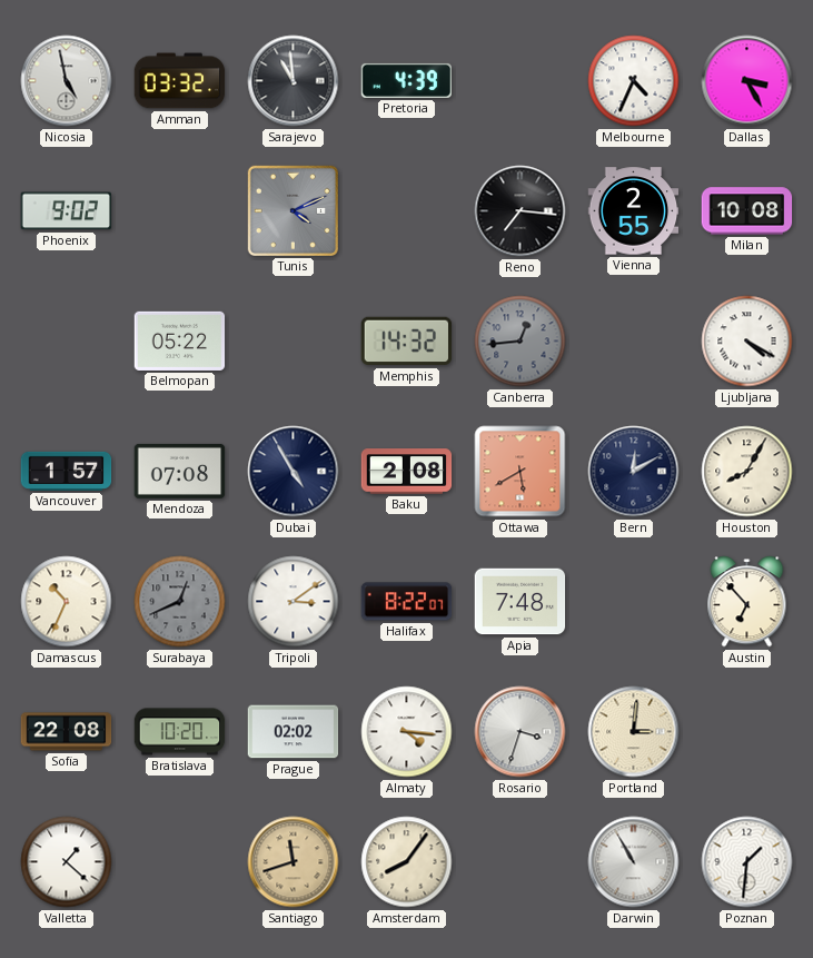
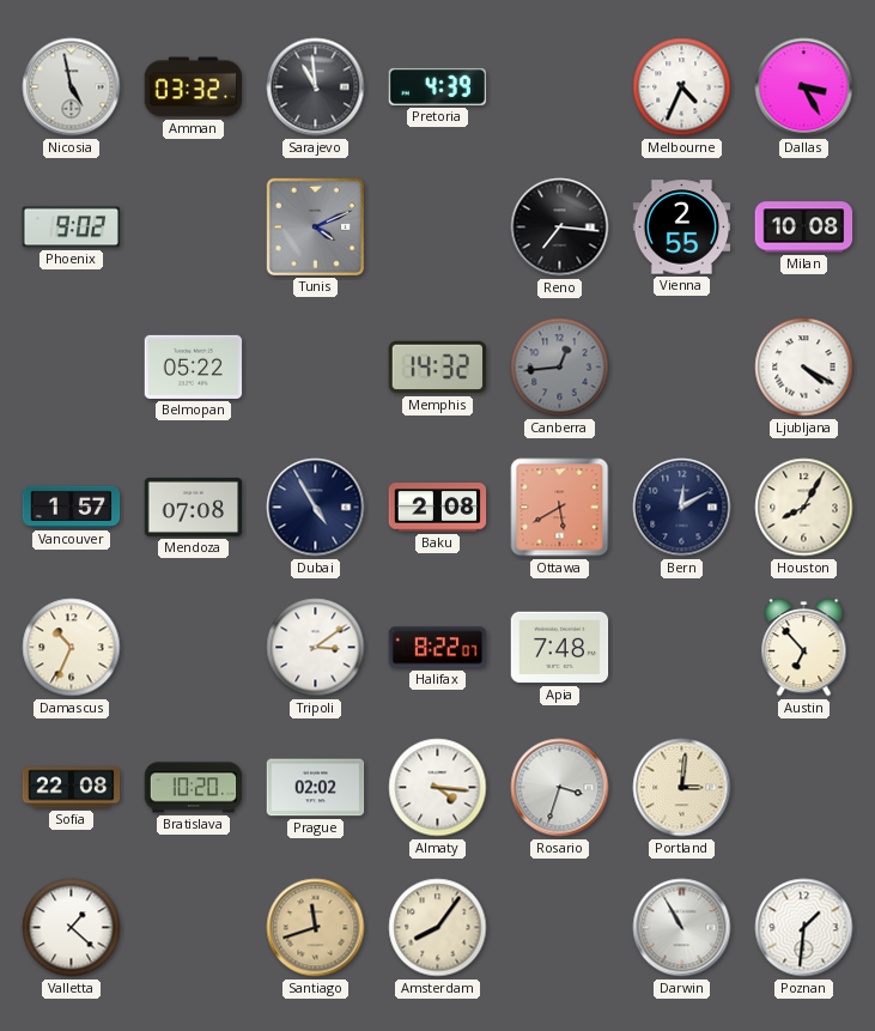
Surabaya: 12:41 -> none (180, 602)
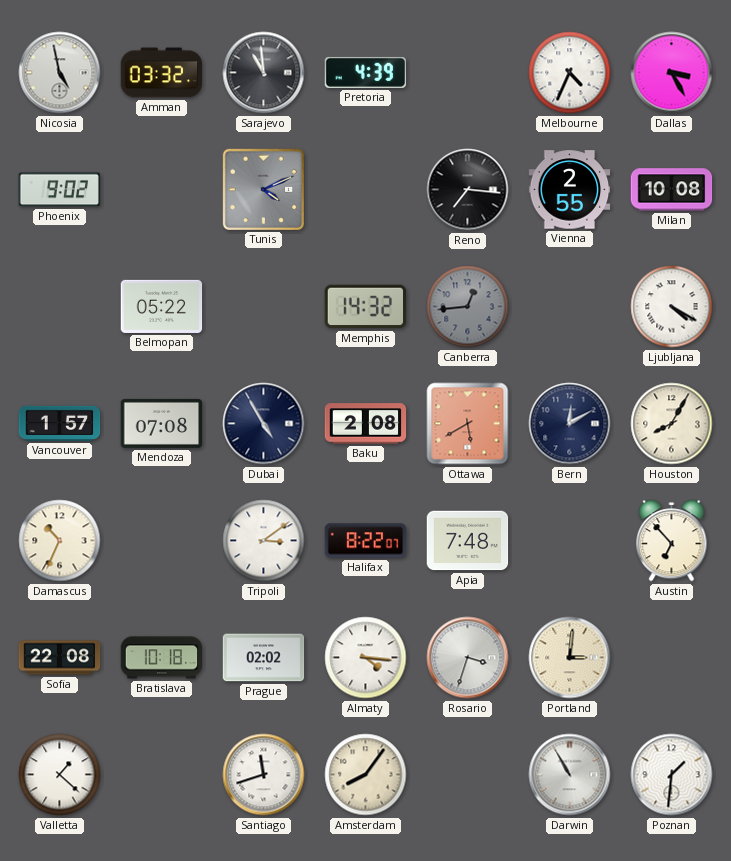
Bratislava: 10:20 -> 10:18 (162, 658)
Santiago dial: champagne -> white (264, 775)
